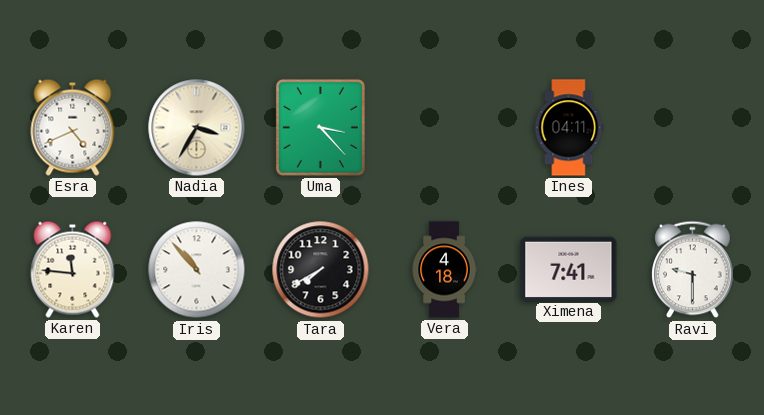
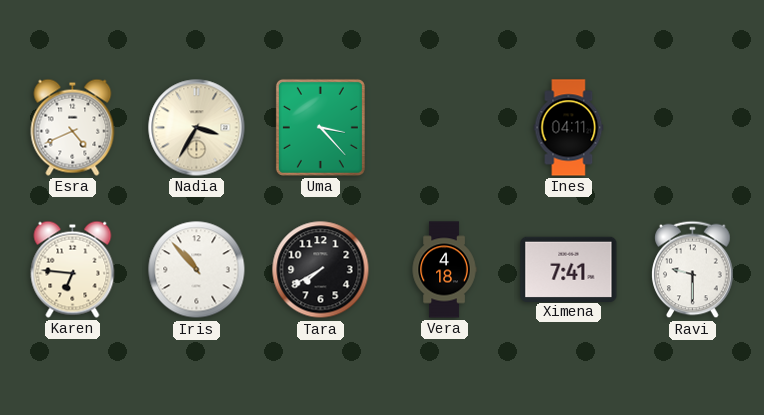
Karen: 11:46 -> 6:46 (73, 269)
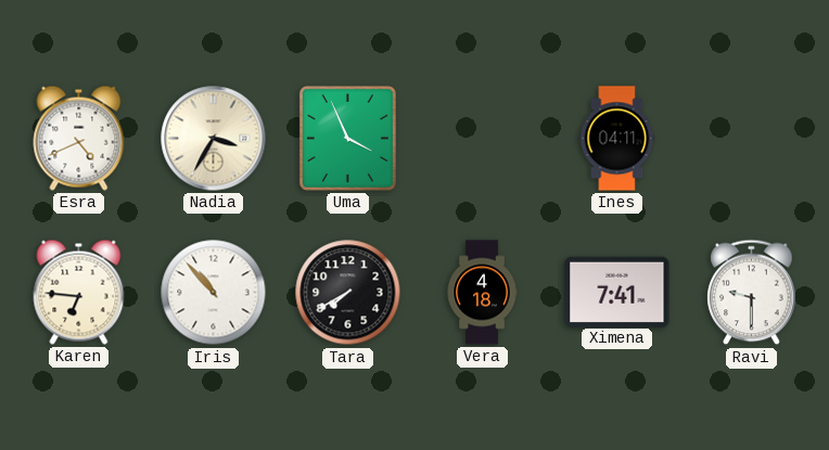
Uma: 3:23 -> 3:56 (347, 138)
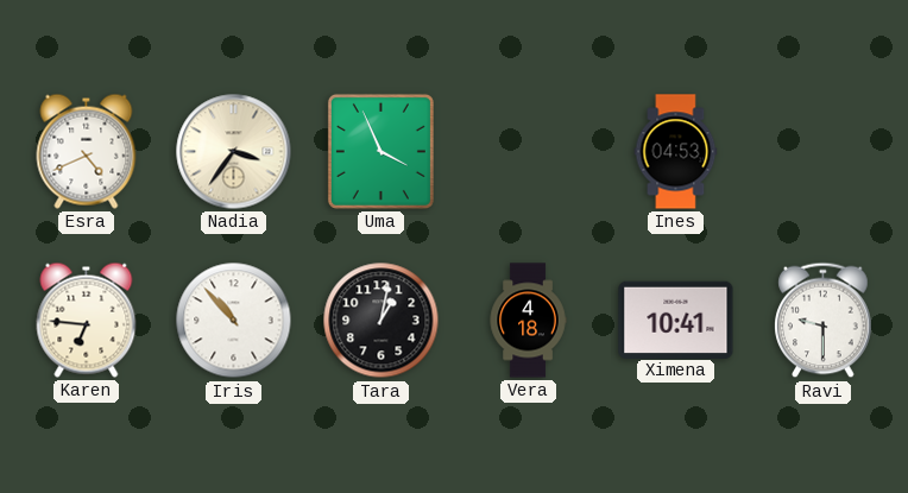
Nadia: 3:35 -> 3:36 (234, 152)
Ines: 04:11 -> 04:53 (676, 152)
Tara: 7:40 -> 1:02 (382, 321)
Ximena: 7:41 -> 10:41 (676, 320)
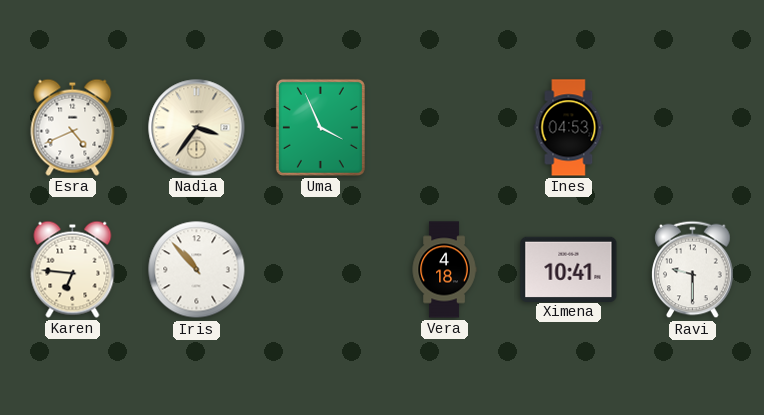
Tara: 1:02 -> none (382, 321)
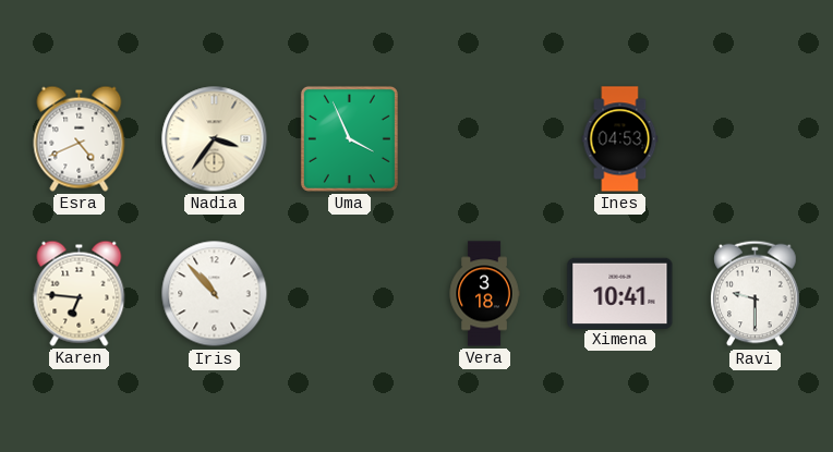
Vera: 4:18 -> 3:18 (484, 294)
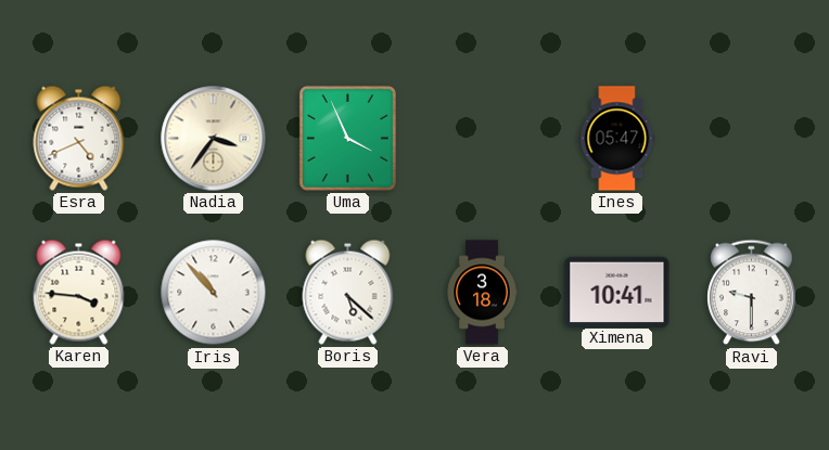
Ines: 04:53 -> 05:47 (617, 139)
Karen: 6:46 -> 3:46 (79, 292)
Boris: none -> 5:22 (348, 292)
